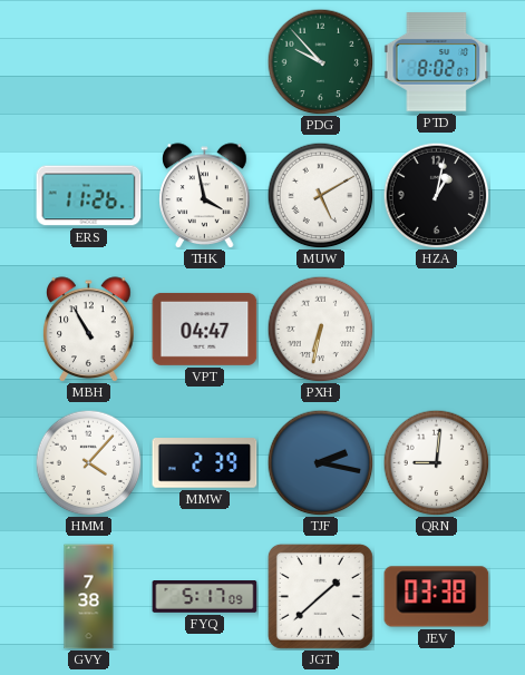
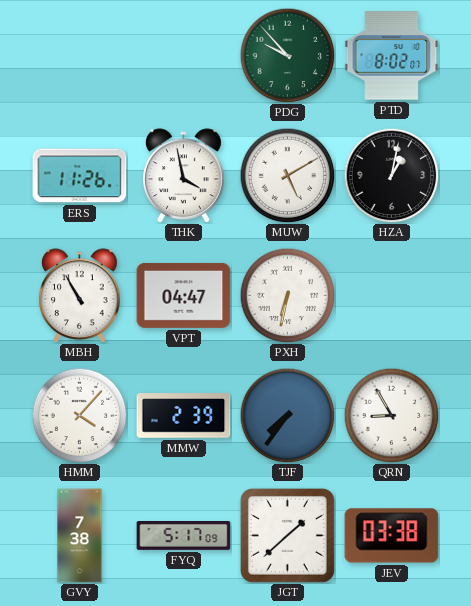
TJF: 2:17 -> 7:36 (287, 415)
QRN: 9:01 -> 8:55 (391, 415)
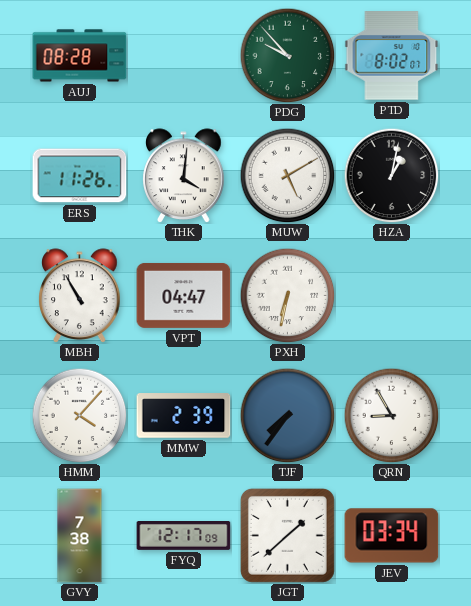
AUJ: none -> 08:28 (80, 56)
THK: 3:58 -> 4:01 (184, 176)
FYQ: 5:17 -> 12:17 (184, 536)
JEV: 03:38 -> 03:34 (392, 536)
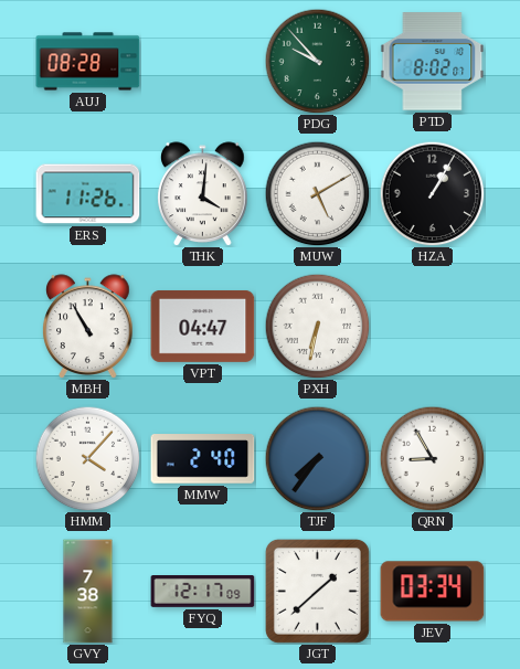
HZA: 1:02 -> 1:05 (432, 193)
MMW: 2:39 -> 2:40 (203, 459)
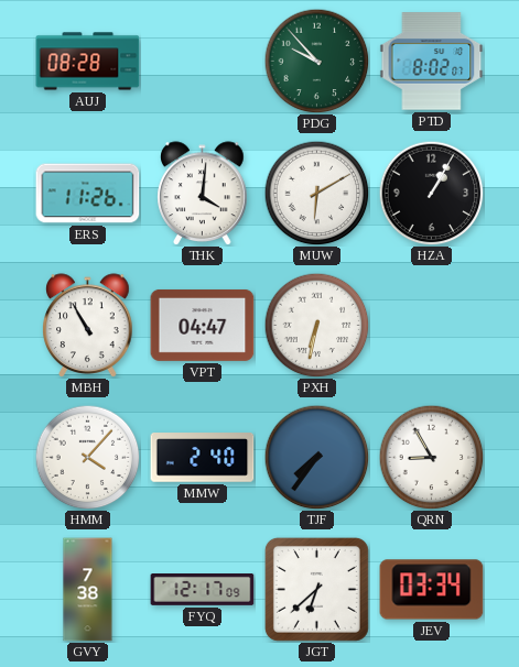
MUW: 5:10 -> 6:10 (316, 193)
JGT: 1:38 -> 6:38 (316, 589)
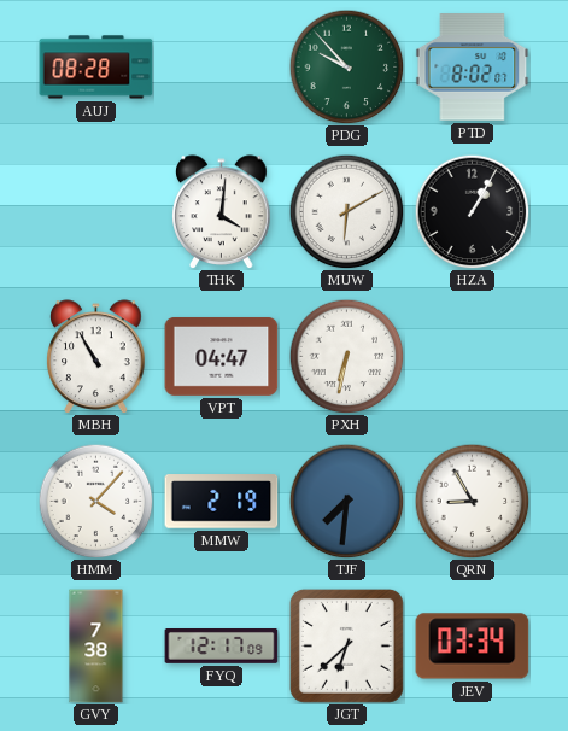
ERS: 11:26 -> none (88, 194)
MMW: 2:40 -> 2:19 (222, 502)
TJF: 7:36 -> 7:31 (346, 501)
